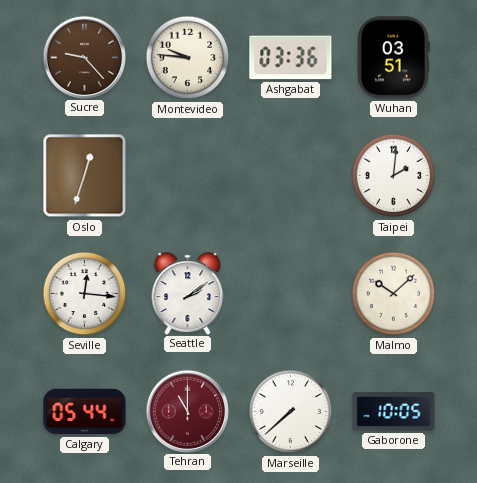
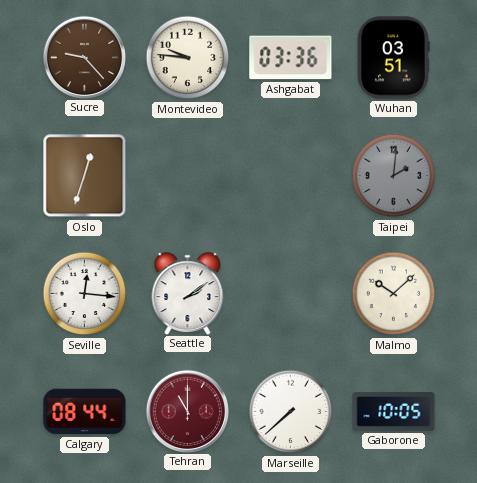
Taipei dial: white -> grey (394, 176)
Calgary: 05:44 -> 08:44 (85, 412)
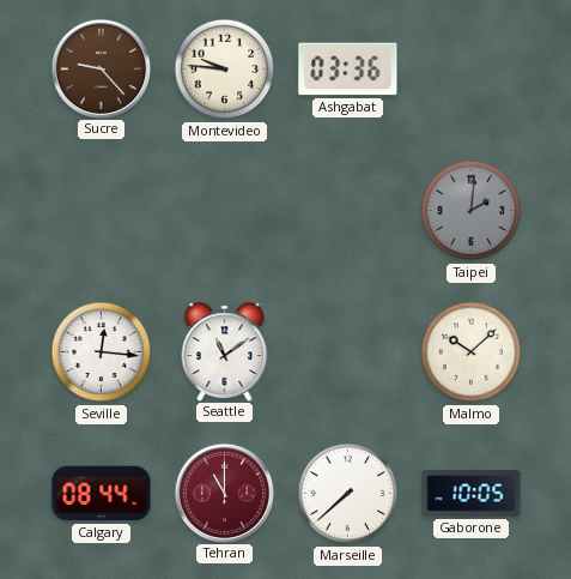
Wuhan: 03:51 -> none (393, 58)
Oslo: 12:33 -> none (85, 176)
Seattle: 2:09 -> 11:09 (225, 351)
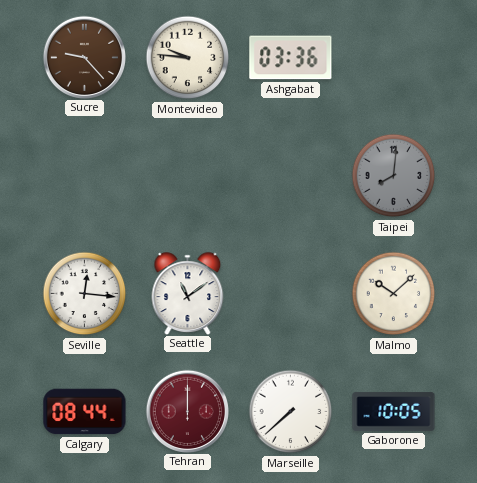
Taipei: 2:01 -> 8:01 (394, 176)
Tehran: 11:00 -> 12:00 (187, 411)
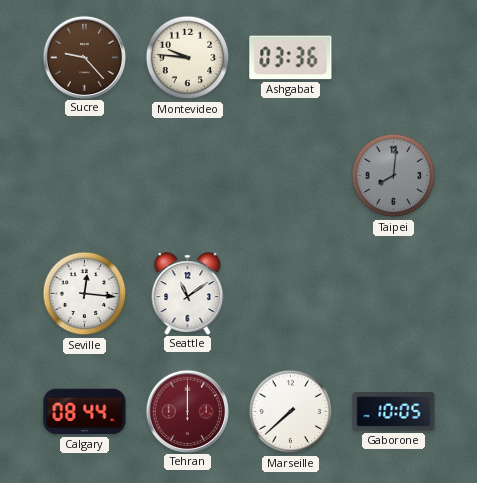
Malmo: 10:08 -> none (394, 294)
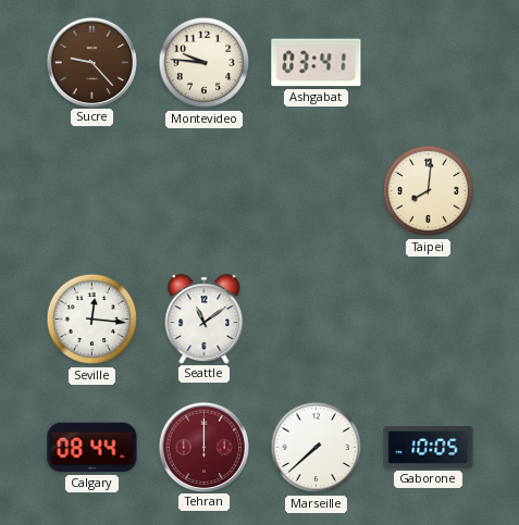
Ashgabat: 03:36 -> 03:41 (317, 63)
Taipei dial: grey -> cream (429, 191)
